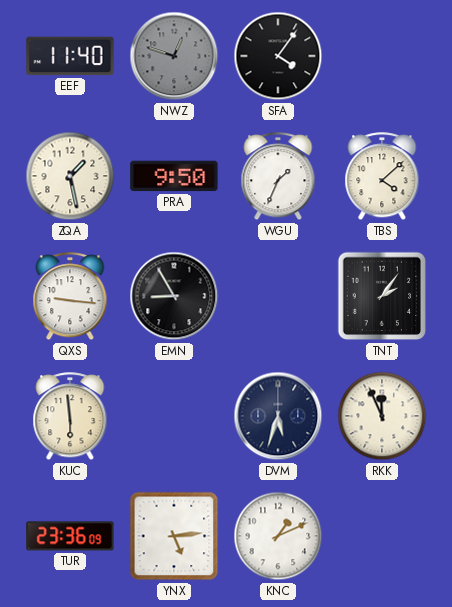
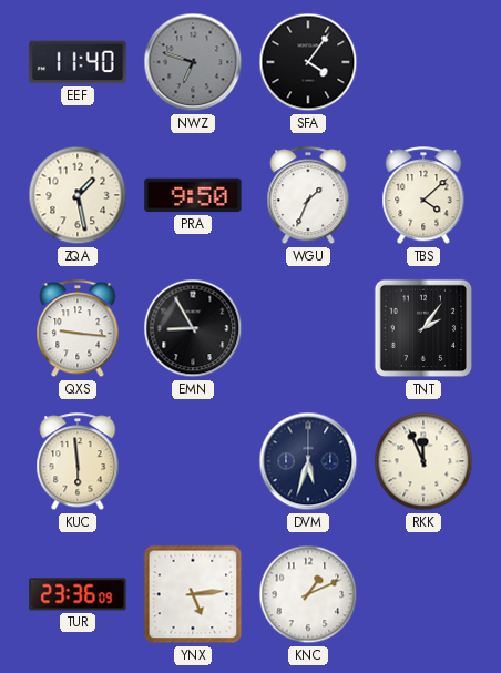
NWZ: 12:48 -> 6:48 (193, 62)
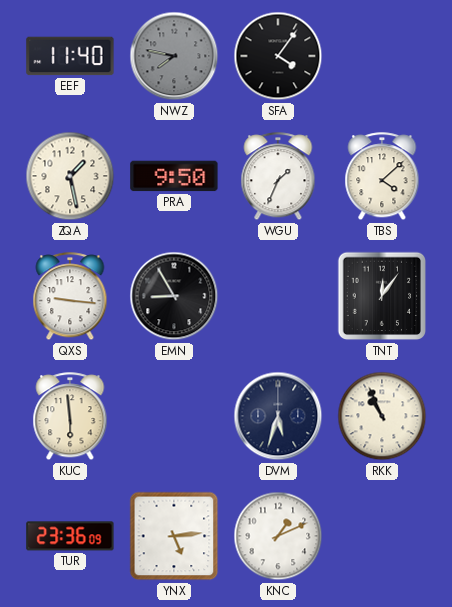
NWZ: 6:48 -> 7:47 (174, 56)
TNT: 2:06 -> 12:06 (382, 296)
RKK: 11:56 -> 10:56 (382, 416)
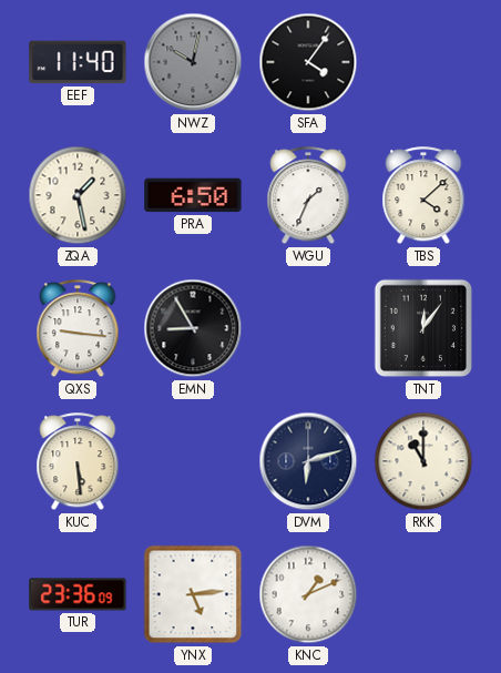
NWZ: 7:47 -> 10:02 (193, 62)
PRA: 9:50 -> 6:50 (193, 195)
KUC: 5:59 -> 5:29 (78, 462)
DVM: 5:33 -> 6:12 (308, 461)
RKK: 10:56 -> 11:00 (423, 461)
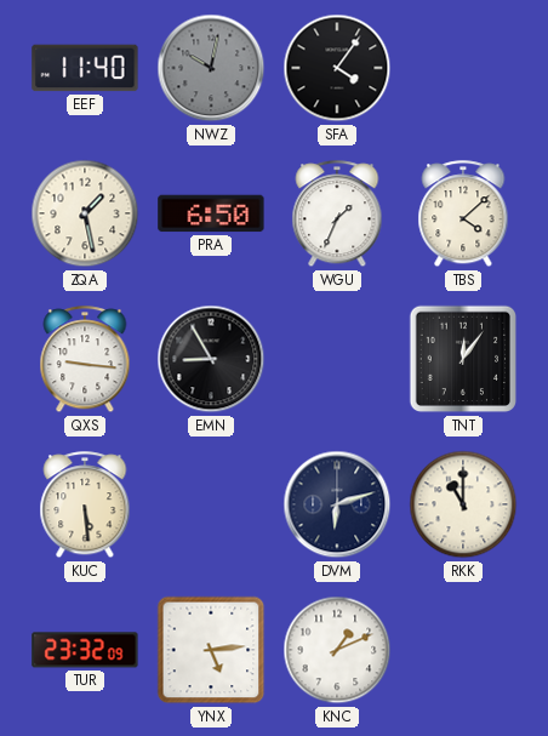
TUR: 23:36 -> 23:32 (85, 650)
